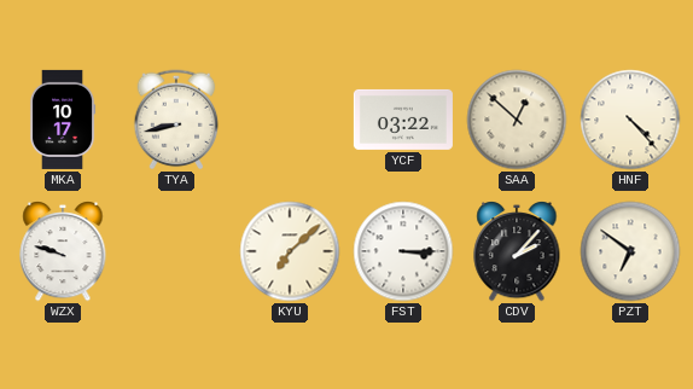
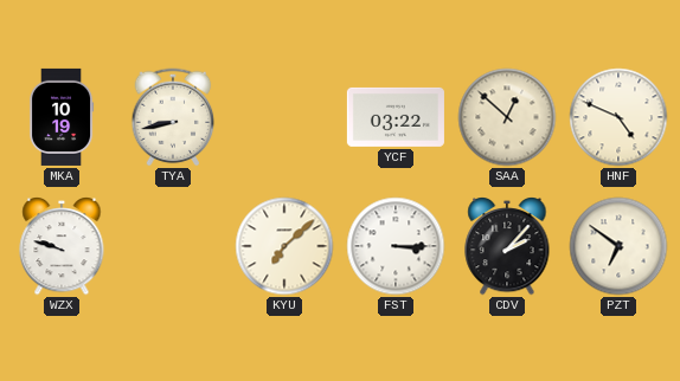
MKA: 10:17 -> 10:19 (62, 117)
HNF: 4:23 -> 4:49 (618, 117)
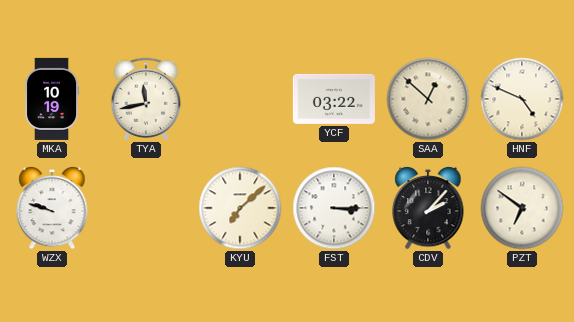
TYA: 8:43 -> 11:43 (146, 99)
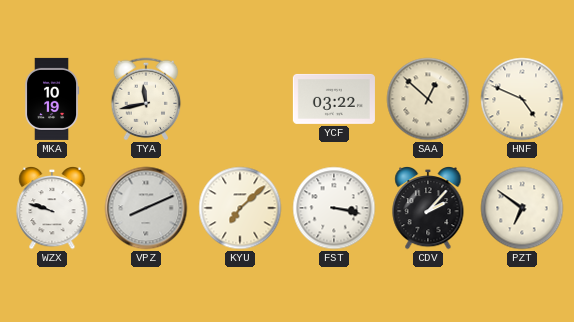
VPZ: none -> 8:11 (146, 208)
FST: 3:15 -> 3:17 (334, 208)
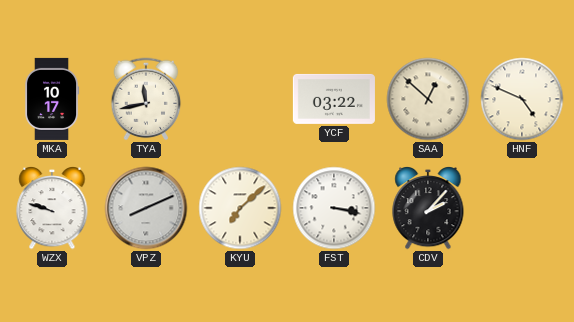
MKA: 10:19 -> 10:17 (52, 99)
PZT: 6:51 -> none (522, 208)
